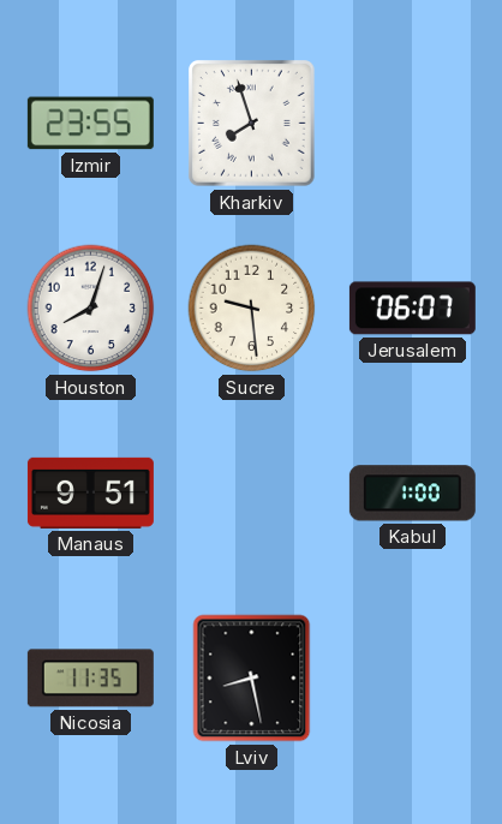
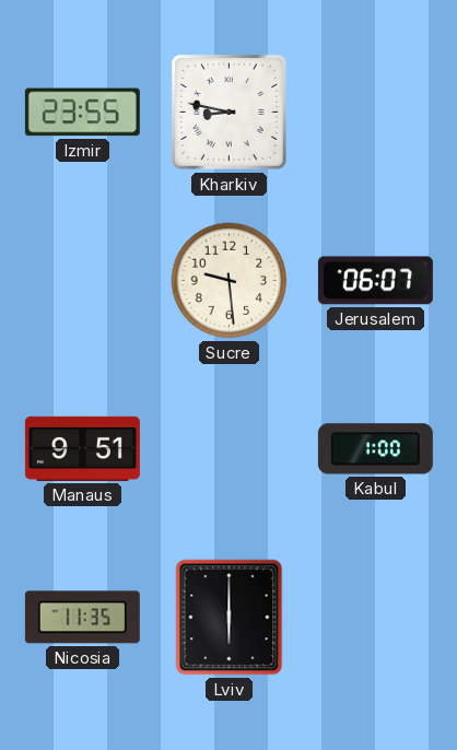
Kharkiv: 7:57 -> 8:47 (230, 113)
Houston: 8:03 -> none (91, 309)
Lviv: 8:28 -> 6:00 (230, 618)
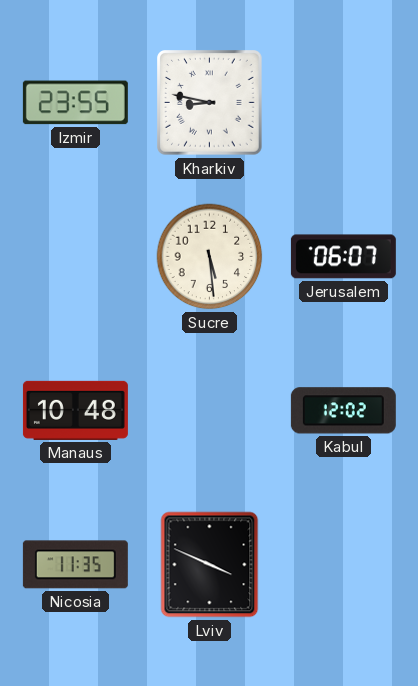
Sucre: 9:29 -> 5:29 (210, 257)
Manaus: 9:51 -> 10:48 (75, 410)
Kabul: 1:00 -> 12:02 (343, 411)
Lviv: 6:00 -> 3:49 (210, 565)
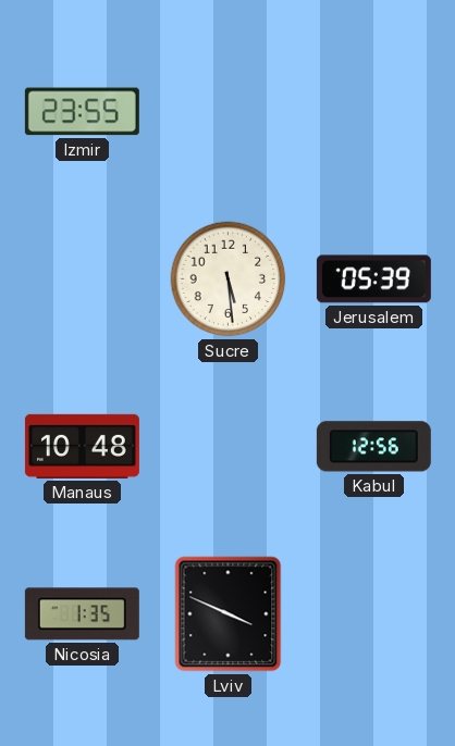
Kharkiv: 8:47 -> none (210, 103)
Jerusalem: 06:07 -> 05:39 (373, 279)
Kabul: 12:02 -> 12:56 (373, 447)
Nicosia: 11:35 -> 1:35 (82, 614)
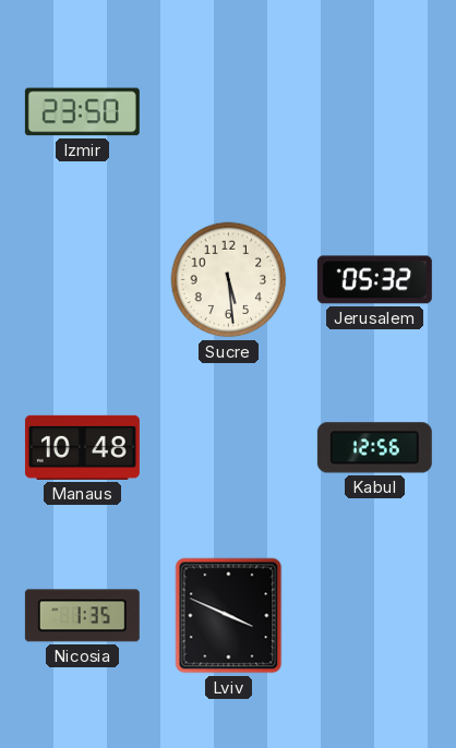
Izmir: 23:55 -> 23:50 (82, 112)
Jerusalem: 05:39 -> 05:32 (374, 280)
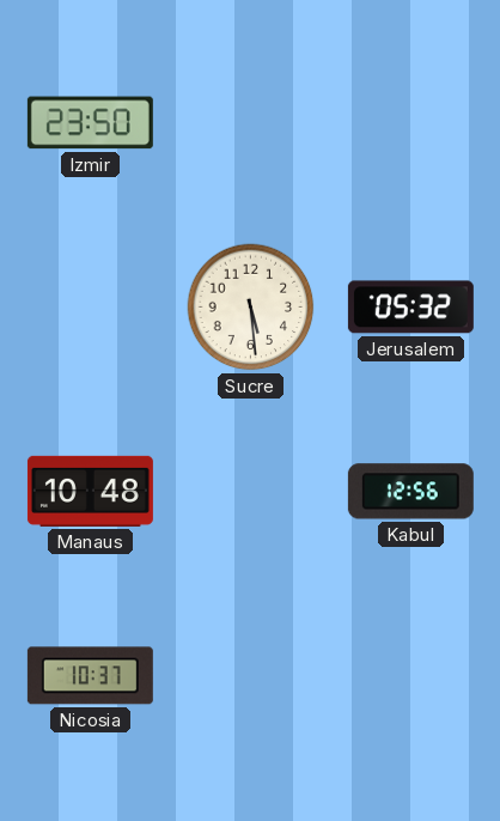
Nicosia: 1:35 -> 10:37 (90, 676)
Lviv: 3:49 -> none (229, 616)
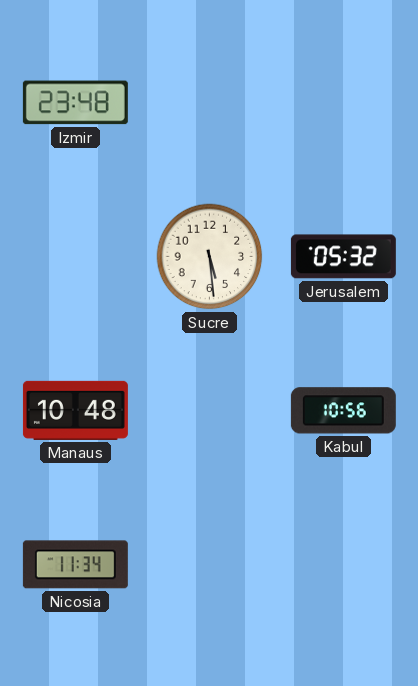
Izmir: 23:50 -> 23:48 (75, 103)
Kabul: 12:56 -> 10:56 (343, 411)
Nicosia: 10:37 -> 11:34 (75, 565)
